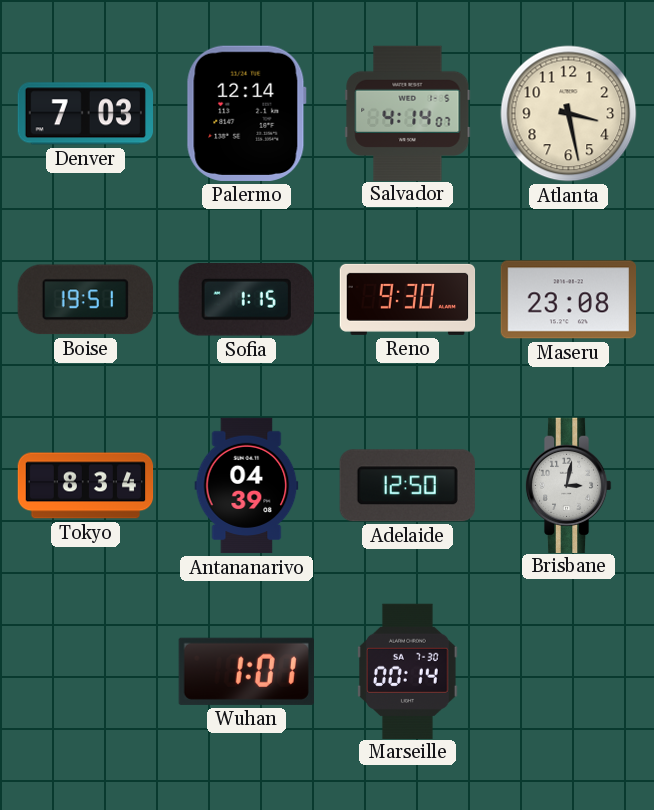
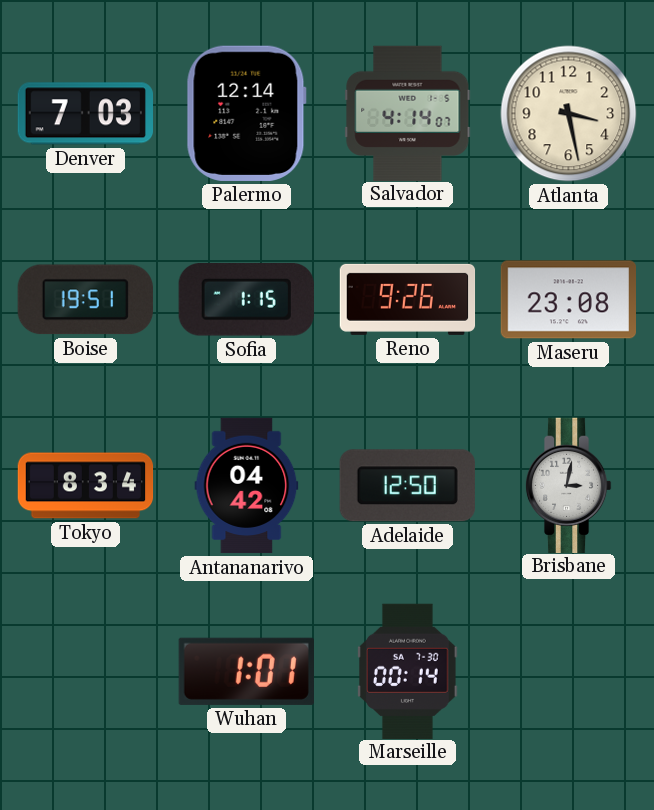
Reno: 9:30 -> 9:26 (408, 299)
Antananarivo: 04:39 -> 04:42 (247, 486)
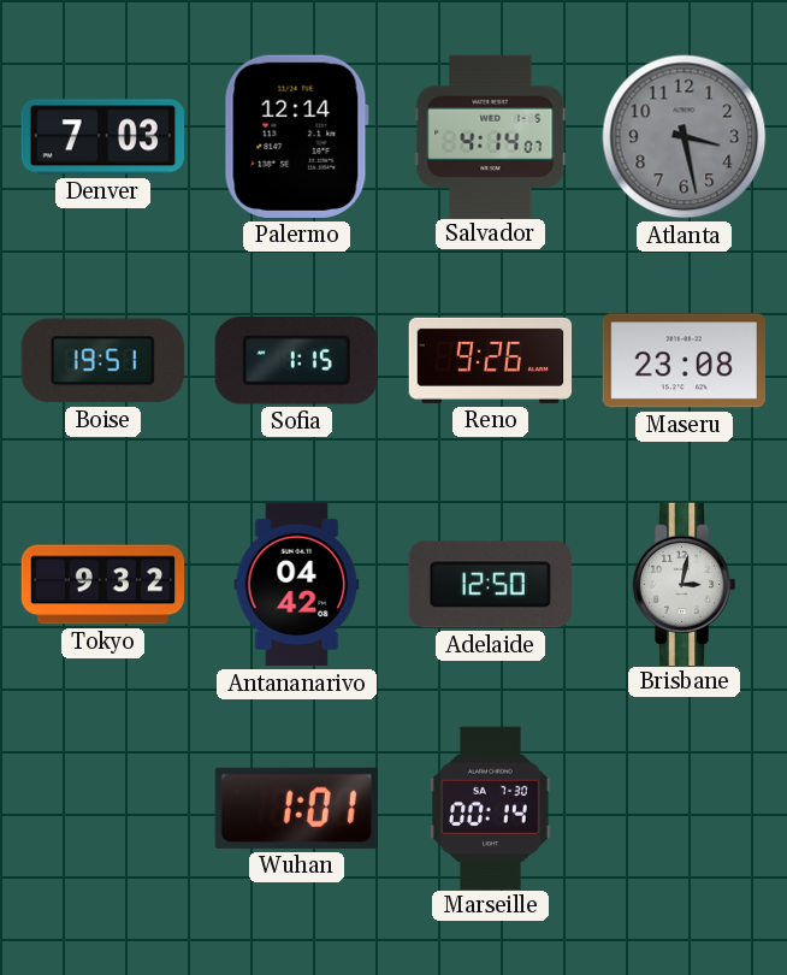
Atlanta dial: cream -> grey (685, 137)
Tokyo: 8:34 -> 9:32 (103, 585)
